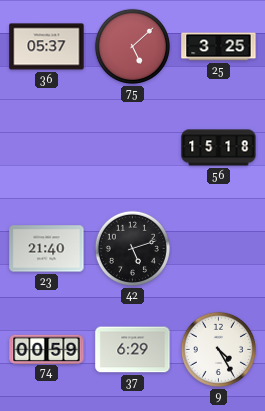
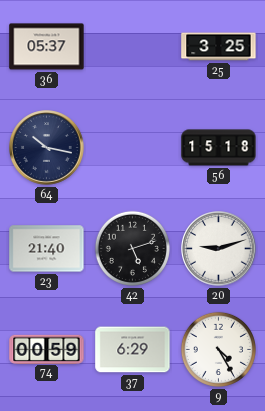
75: 5:08 -> none (132, 46)
64: none -> 10:17 (47, 148)
20: none -> 9:12 (219, 249)
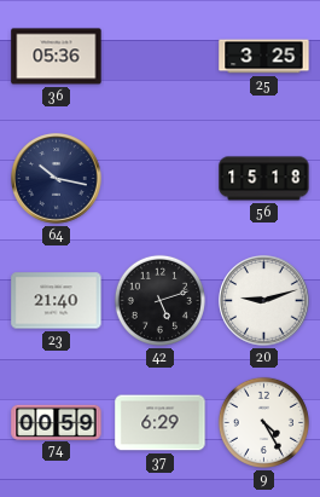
36: 05:37 -> 05:36 (57, 57)
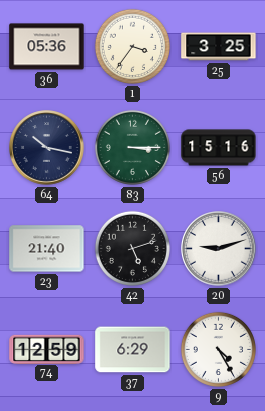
1: none -> 3:36 (132, 46)
83: none -> 3:15 (132, 147)
56: 15:18 -> 15:16 (219, 148)
74: 00:59 -> 12:59 (47, 349)
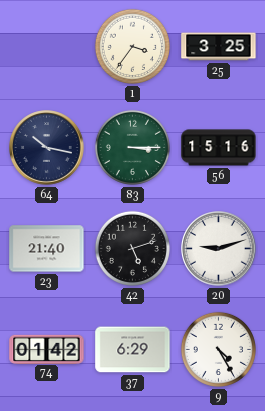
36: 05:36 -> none (47, 47)
74: 12:59 -> 01:42 (47, 349)
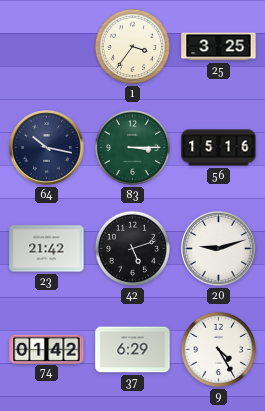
23: 21:40 -> 21:42 (47, 249)
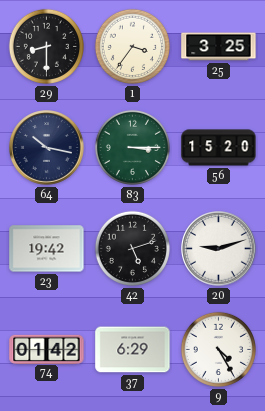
29: none -> 8:30 (46, 46)
56: 15:16 -> 15:20 (219, 148)
23: 21:42 -> 19:42 (47, 249)
